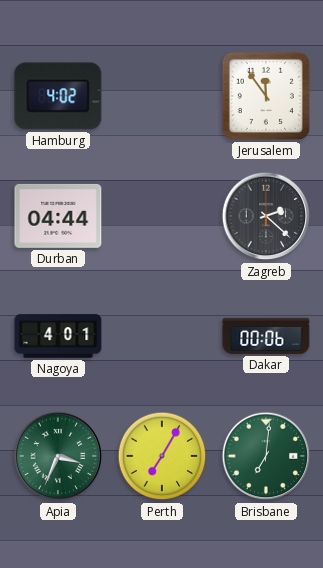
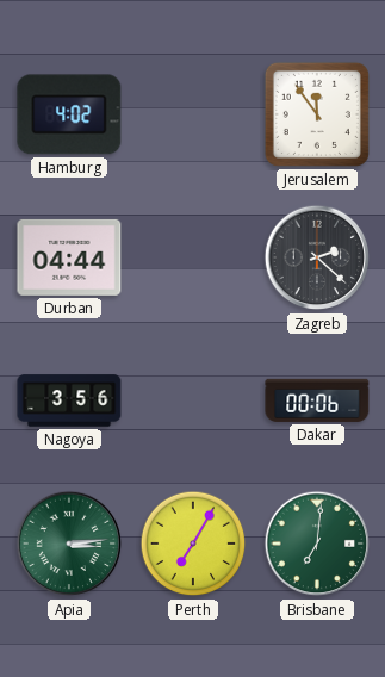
Nagoya: 4:01 -> 3:56 (69, 400)
Apia: 3:34 -> 3:14 (69, 544)
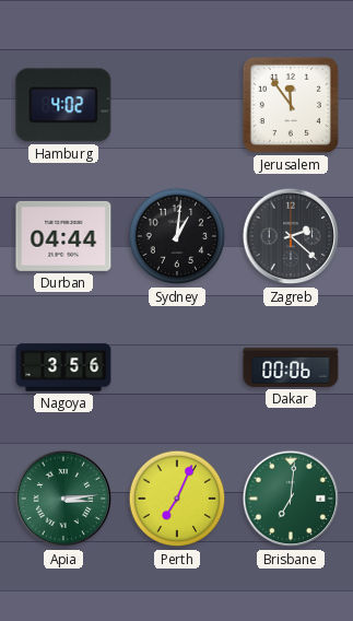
Sydney: none -> 1:01 (177, 236)
Perth: 7:05 -> 7:04 (177, 499)
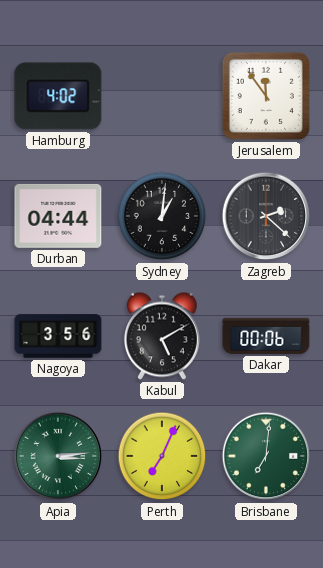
Kabul: none -> 5:10 (162, 336)
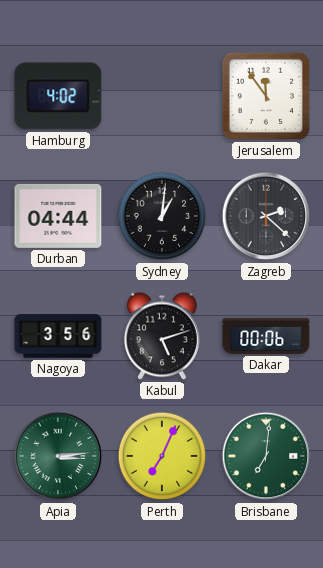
Kabul: 5:10 -> 5:12 (162, 336)
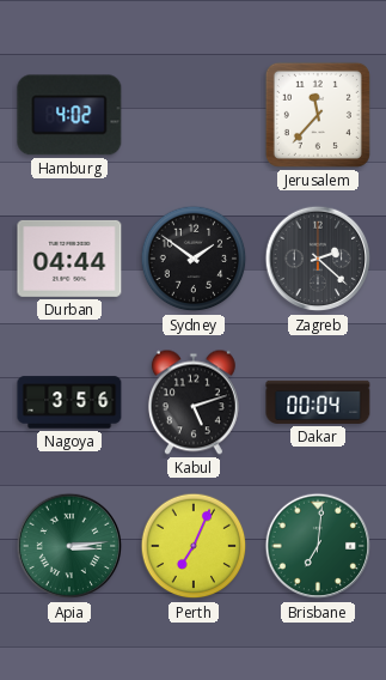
Jerusalem: 11:54 -> 11:37 (318, 115)
Sydney: 1:01 -> 1:51 (194, 259)
Dakar: 00:06 -> 00:04 (318, 402)
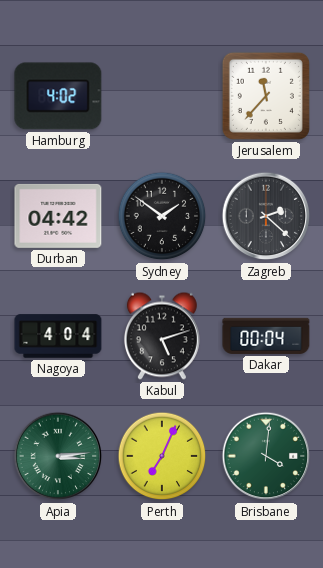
Durban: 04:44 -> 04:42 (58, 216)
Nagoya: 3:56 -> 4:04 (58, 336)
Brisbane: 7:01 -> 4:01 (266, 456)
